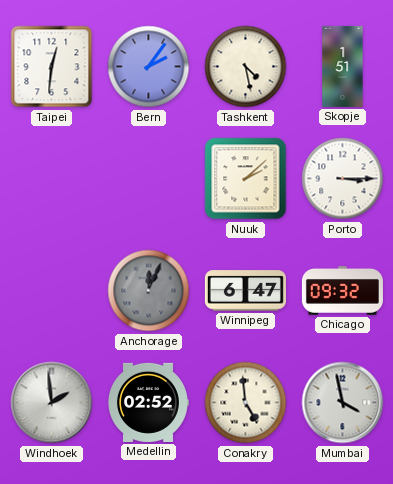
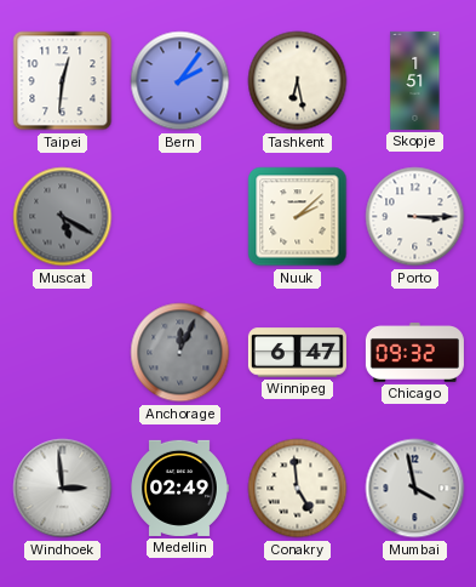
Tashkent: 4:28 -> 6:28 (298, 81)
Muscat: none -> 5:20 (63, 217)
Windhoek: 1:59 -> 2:59 (63, 489)
Medellin: 02:52 -> 02:49 (180, 488)
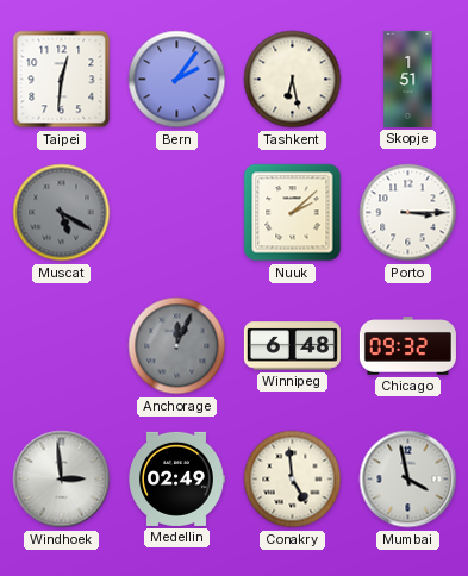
Winnipeg: 6:47 -> 6:48 (292, 346)
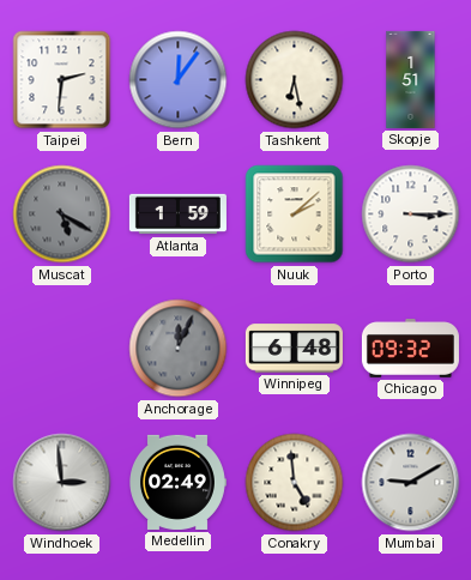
Taipei: 12:31 -> 2:31 (62, 80)
Bern: 2:06 -> 12:06 (179, 80)
Atlanta: none -> 1:59 (177, 215)
Mumbai: 3:58 -> 9:10 (411, 483)
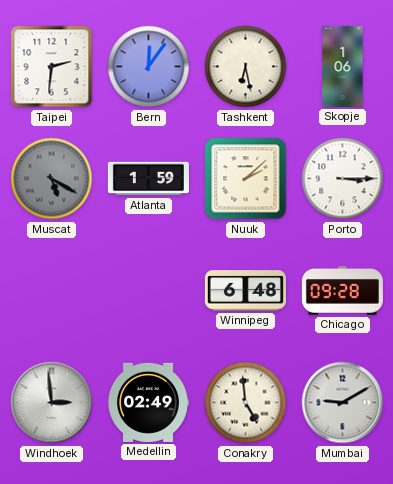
Skopje: 1:51 -> 1:06 (343, 66)
Anchorage: 12:04 -> none (179, 349)
Chicago: 09:32 -> 09:28 (342, 291)
